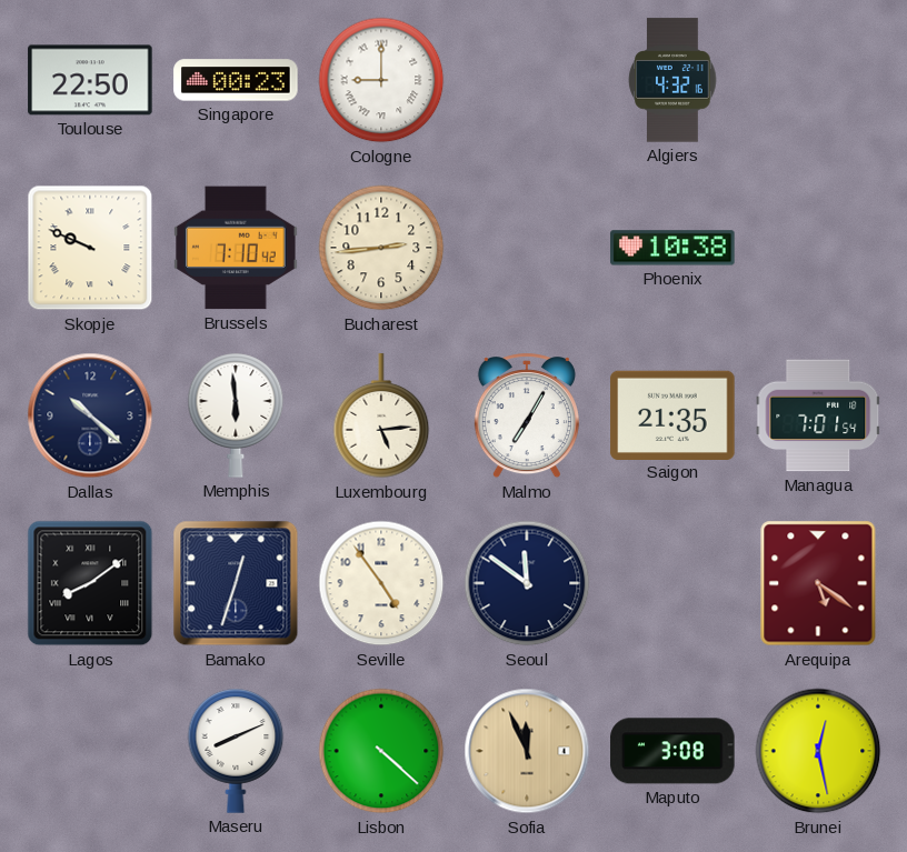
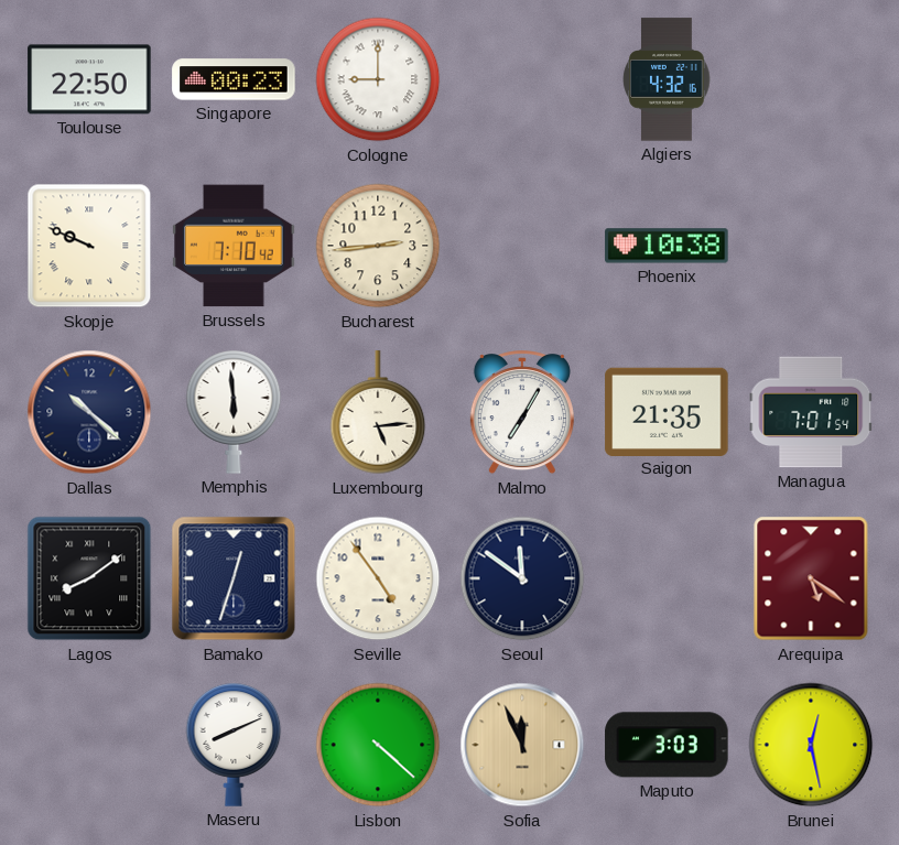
Maputo: 3:08 -> 3:03 (667, 745)
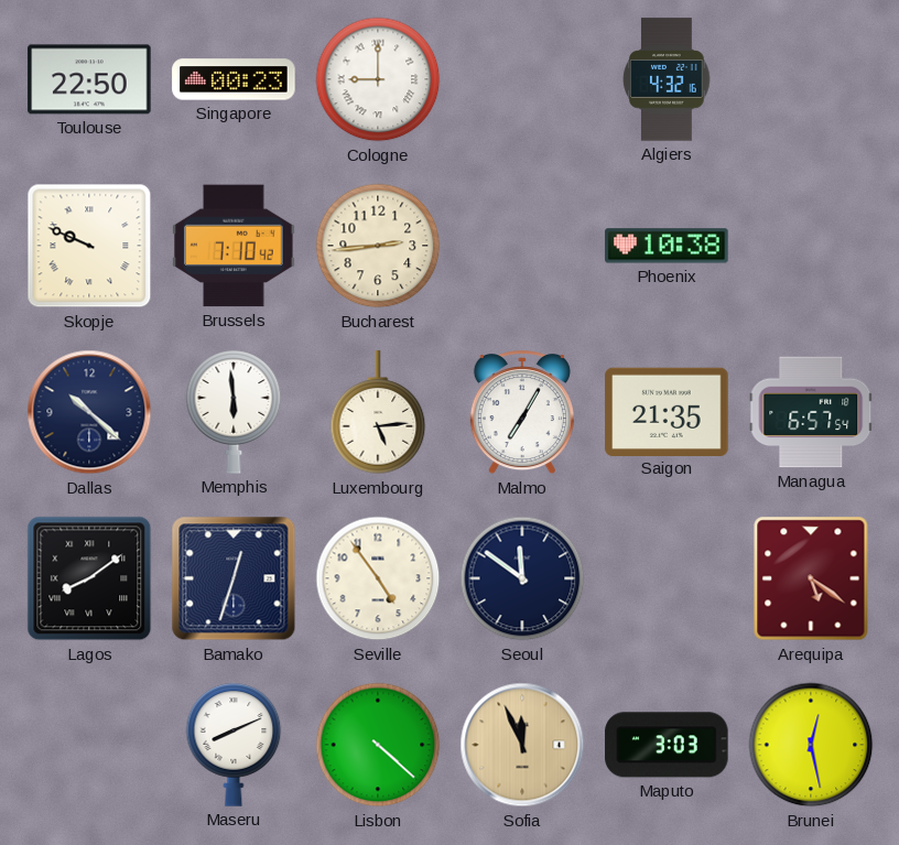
Managua: 7:01 -> 6:57 (811, 412)
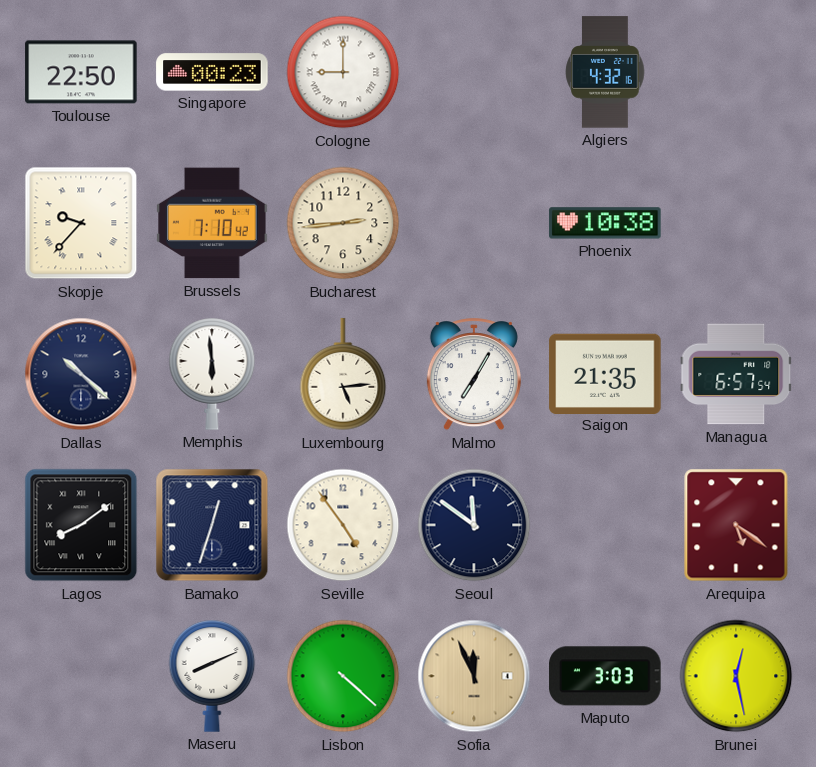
Skopje: 9:49 -> 9:37 (81, 223)
